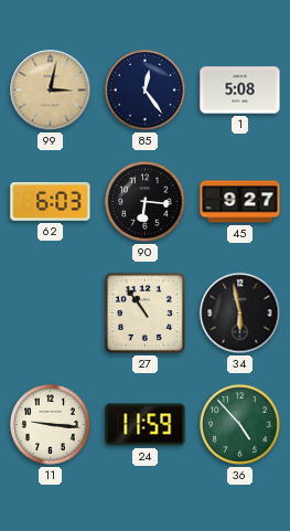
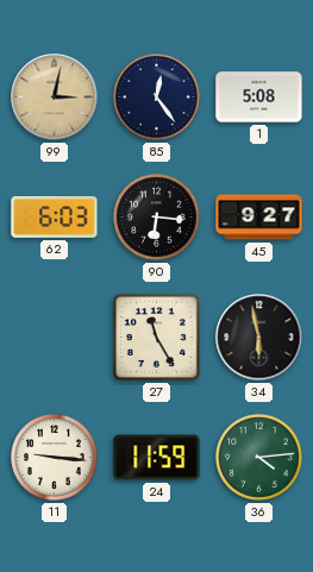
27: 10:54 -> 11:25 (156, 337)
36: 4:53 -> 4:14 (259, 458)
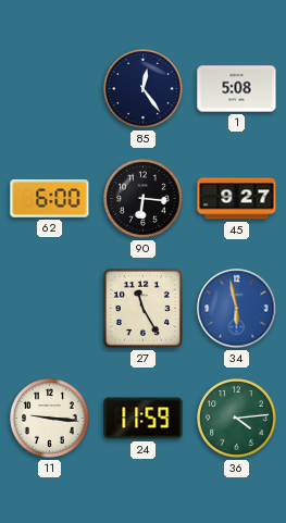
99: 3:02 -> none (55, 98)
62: 6:03 -> 6:00 (50, 199)
34 dial: black -> blue (237, 309)
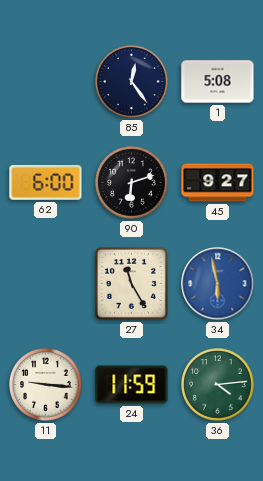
90: 6:16 -> 6:12 (132, 183)
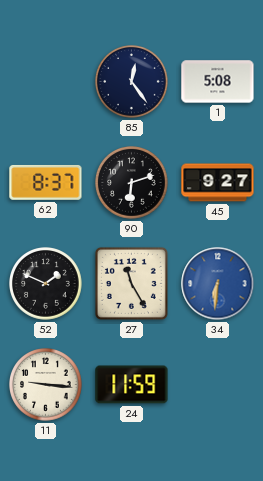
62: 6:00 -> 8:37 (46, 183)
52: none -> 1:49 (46, 284)
34: 5:58 -> 6:31 (218, 284)
36: 4:14 -> none (218, 385)
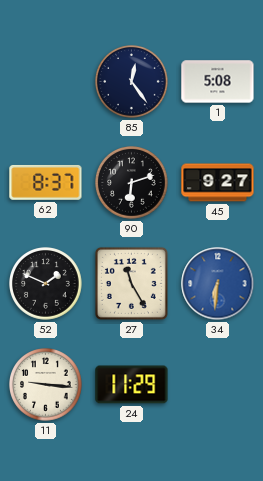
24: 11:59 -> 11:29 (132, 385)
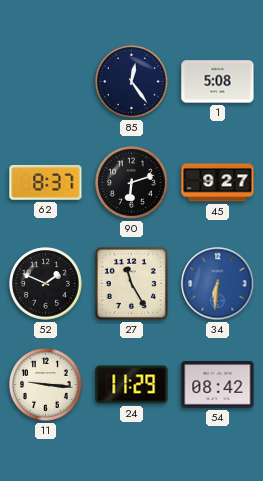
54: none -> 08:42 (218, 385)
